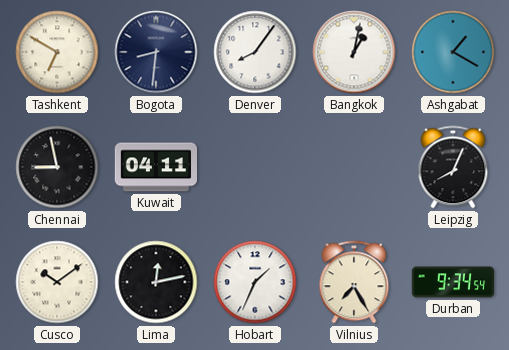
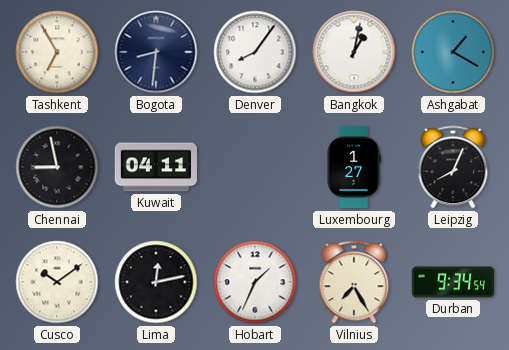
Tashkent: 6:50 -> 6:55 (57, 52)
Luxembourg: none -> 1:27 (354, 167)
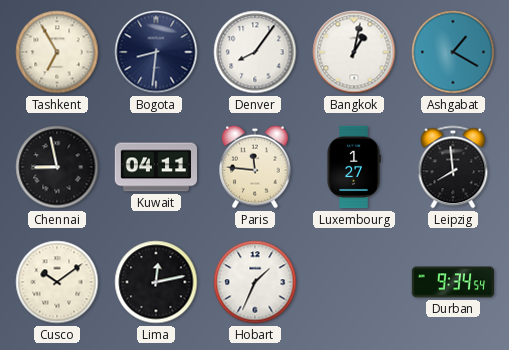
Paris: none -> 11:46 (256, 167)
Leipzig: 8:04 -> 7:59 (453, 167)
Vilnius: 7:25 -> none (354, 282)
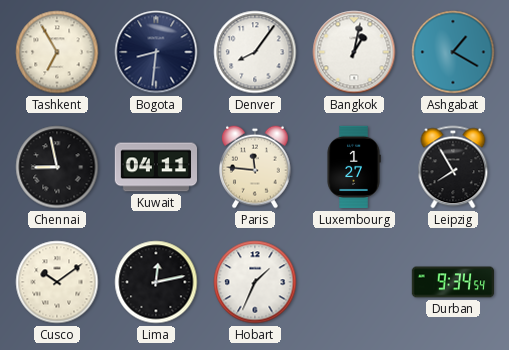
Leipzig: 7:59 -> 7:55 (453, 167)
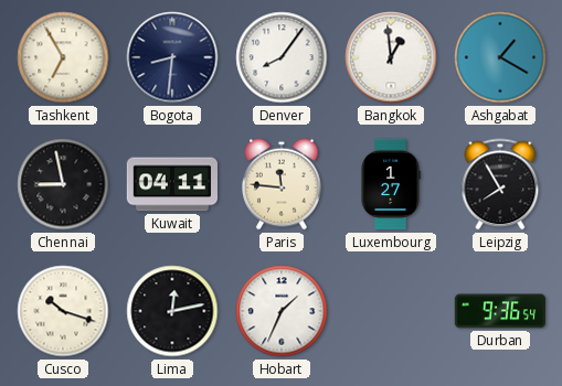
Bangkok: 1:02 -> 12:59 (391, 57)
Cusco: 10:09 -> 10:18 (63, 311)
Durban: 9:34 -> 9:36 (500, 311)
